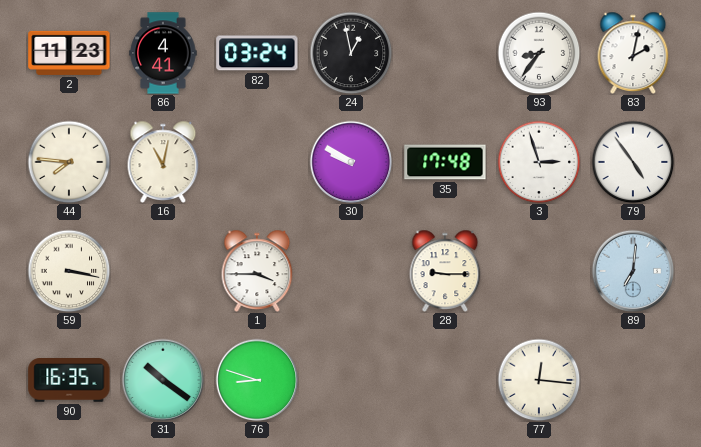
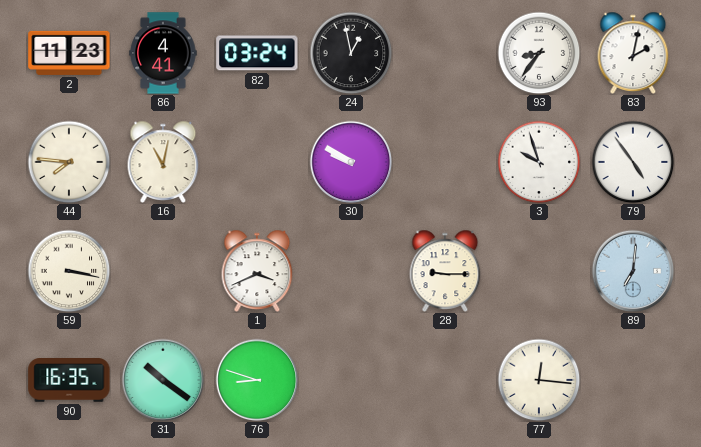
35: 17:48 -> none (445, 162)
3: 2:57 -> 9:57 (539, 162)
1: 3:45 -> 3:41 (257, 270)
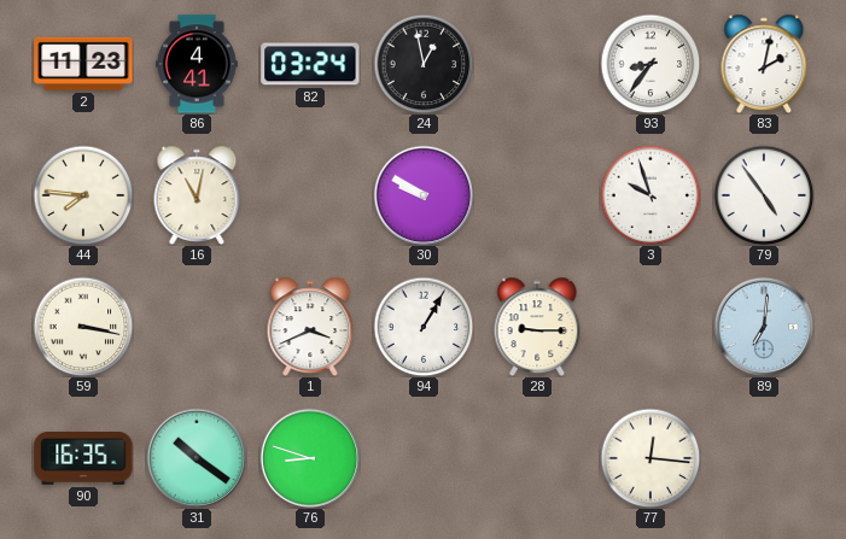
94: none -> 1:05 (424, 327)
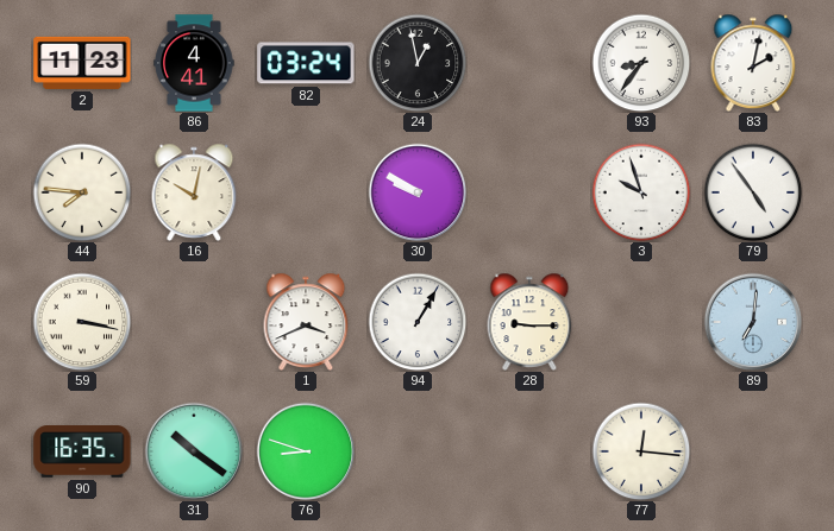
16: 11:02 -> 10:02 (194, 191)
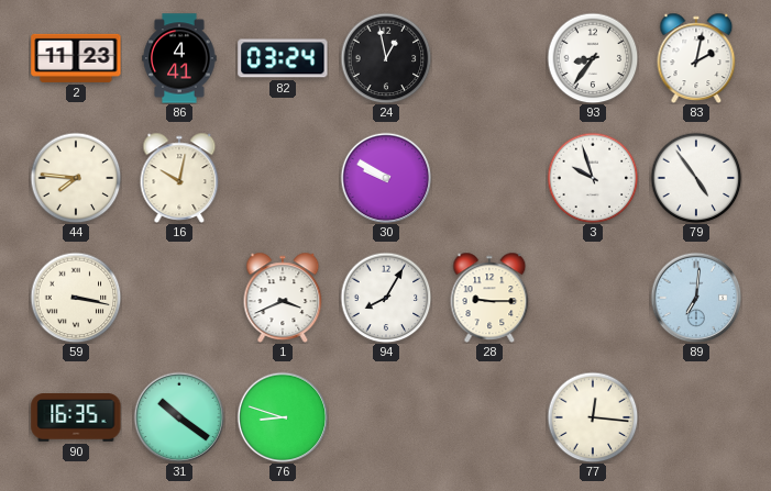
94: 1:05 -> 8:05 (386, 298)
